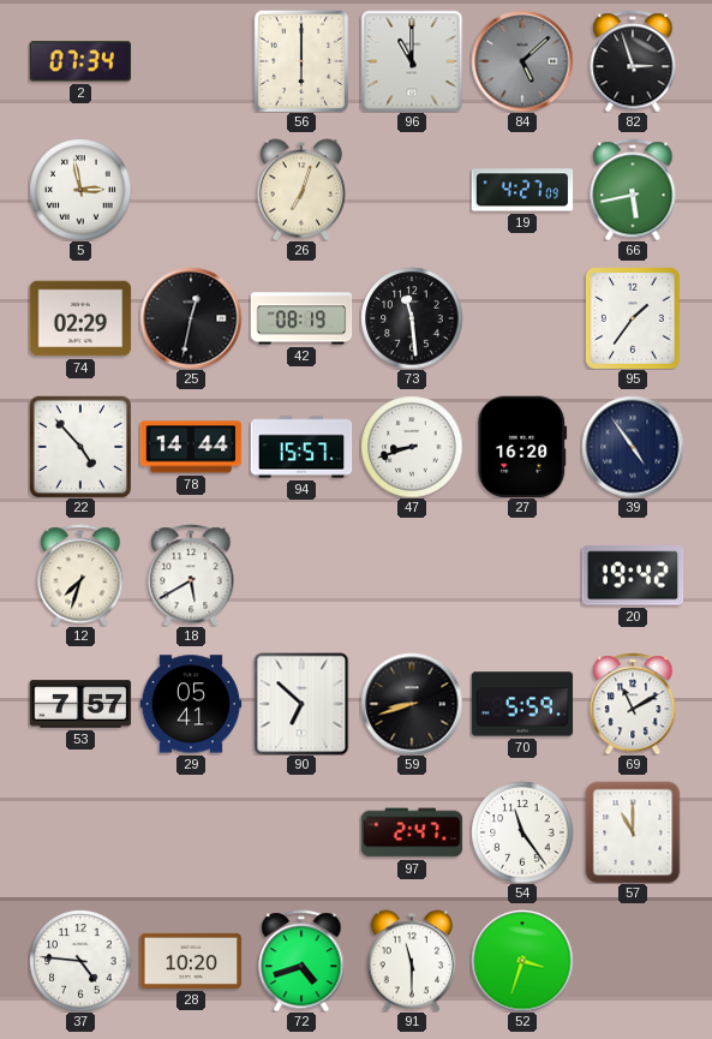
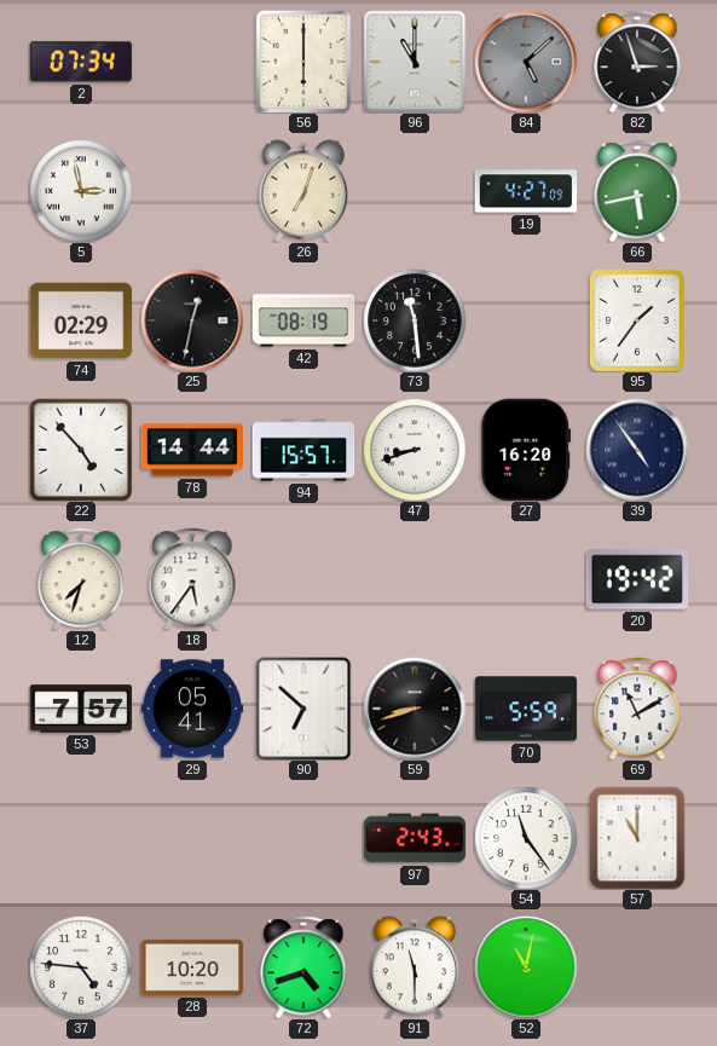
18: 5:40 -> 5:36 (192, 579)
97: 2:47 -> 2:43 (415, 838)
52: 3:33 -> 11:02 (526, 967)
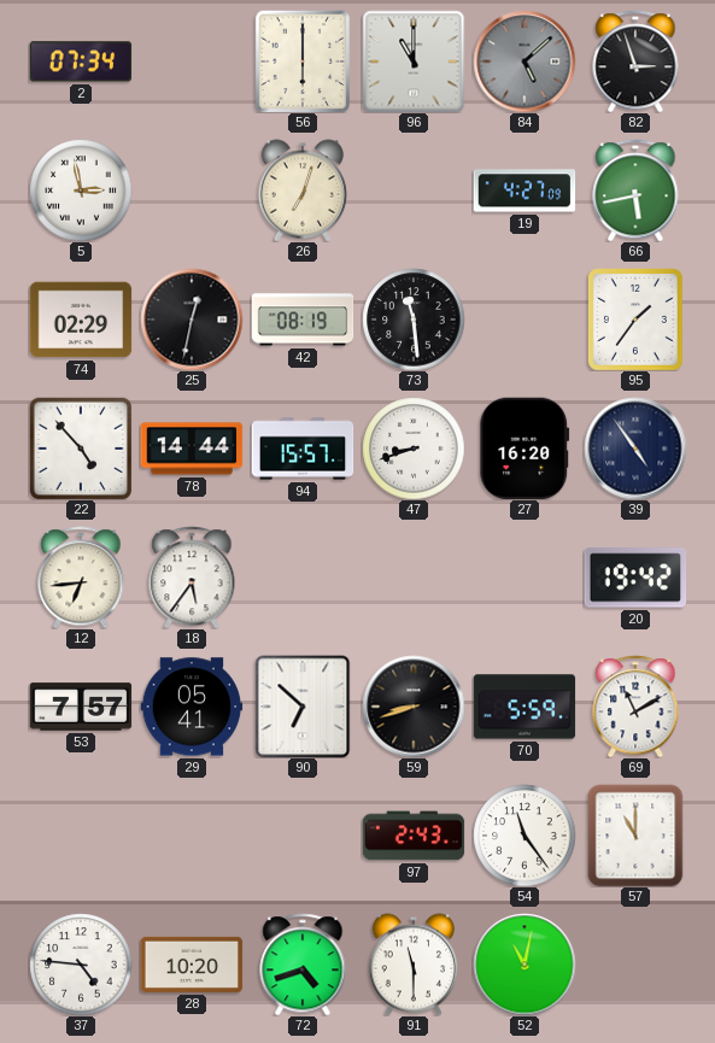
12: 7:33 -> 6:44 (81, 578)
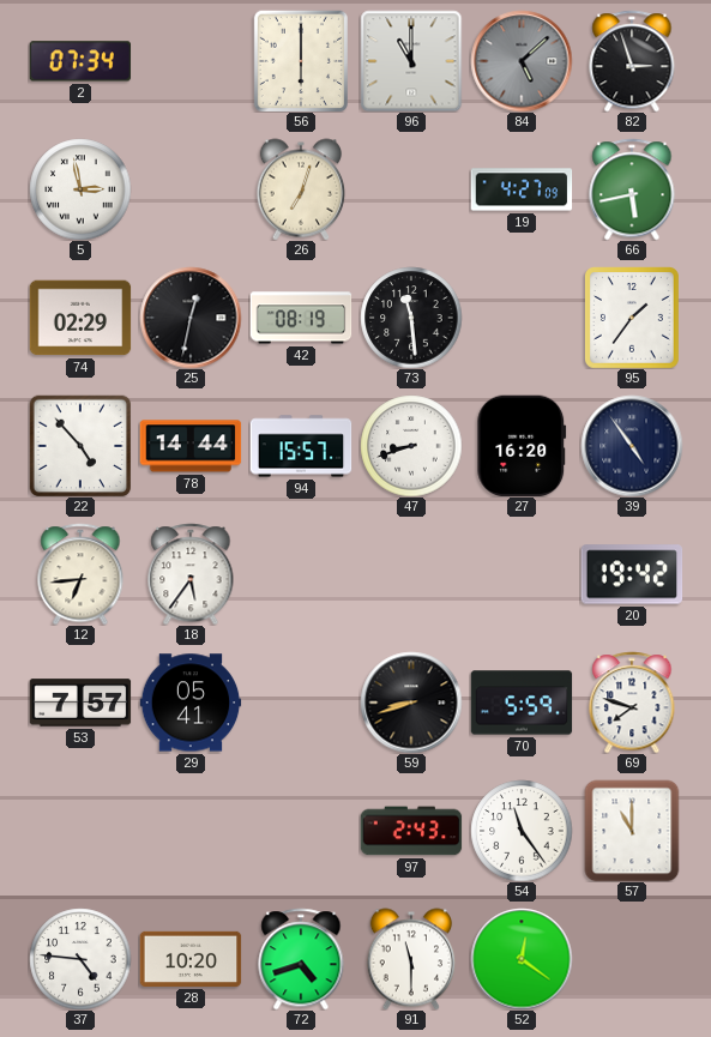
90: 6:52 -> none (303, 707)
69: 11:10 -> 7:48 (632, 703)
52: 11:02 -> 12:21 (522, 959)
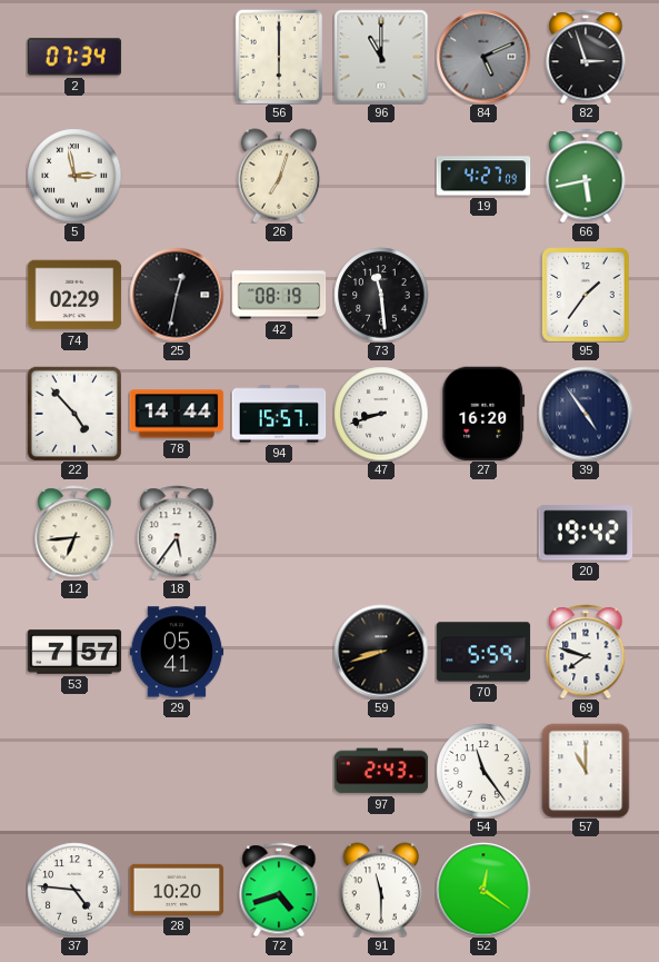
84: 5:08 -> 5:11 (483, 57)
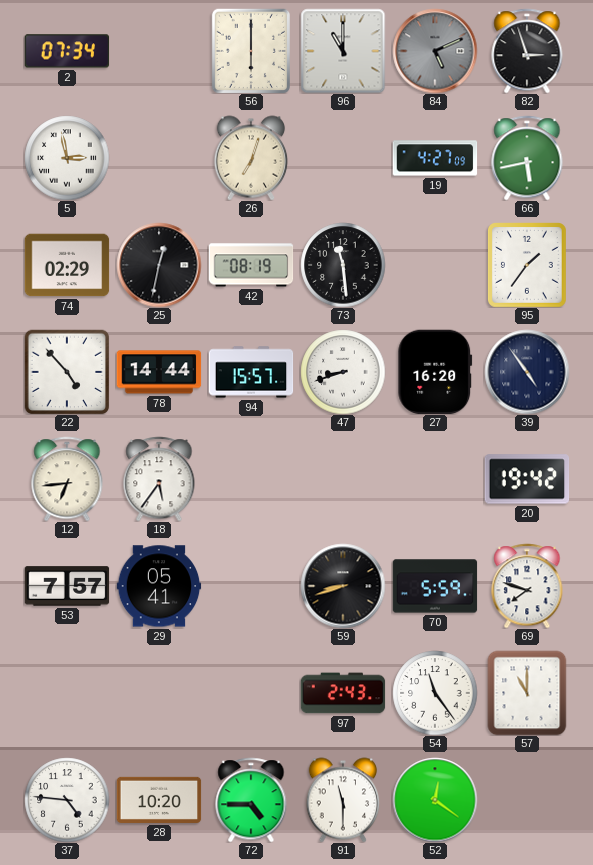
72: 4:42 -> 4:45 (251, 800)
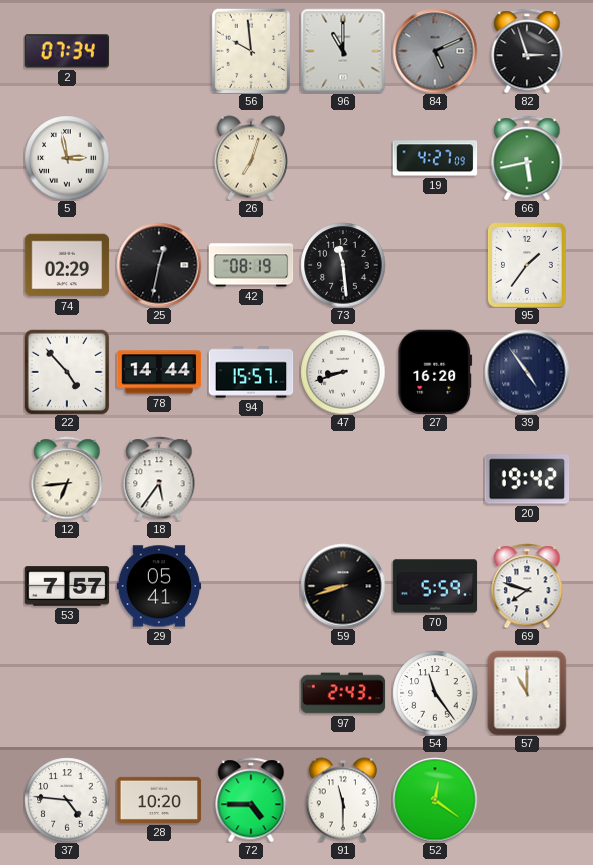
56: 6:00 -> 9:59 (250, 51)
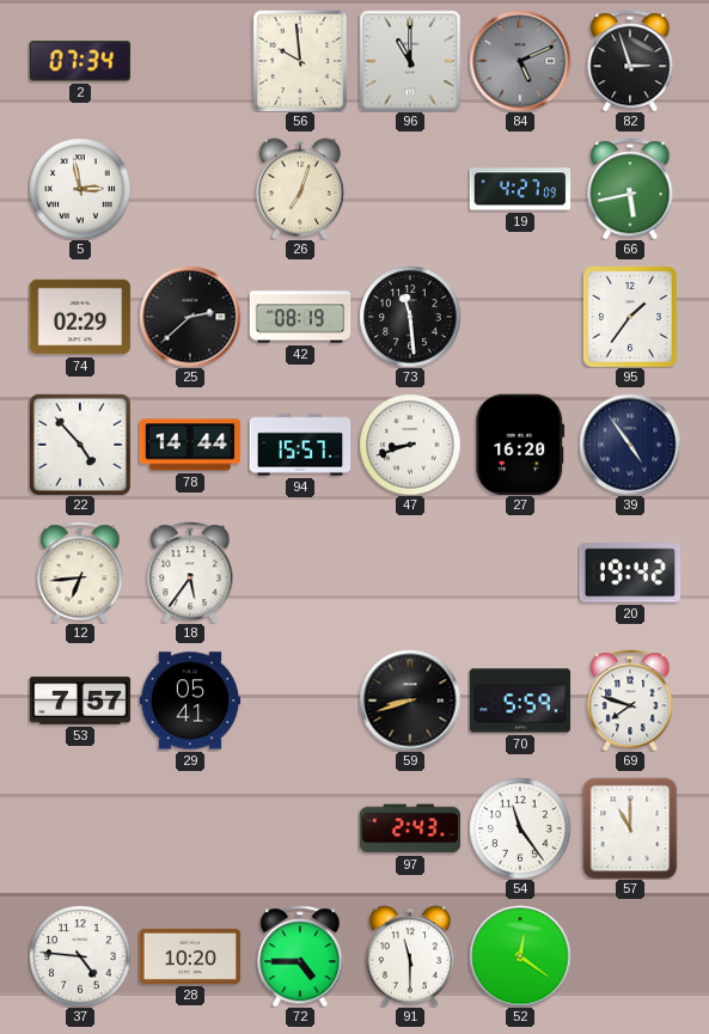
25: 12:32 -> 2:38 (190, 317)
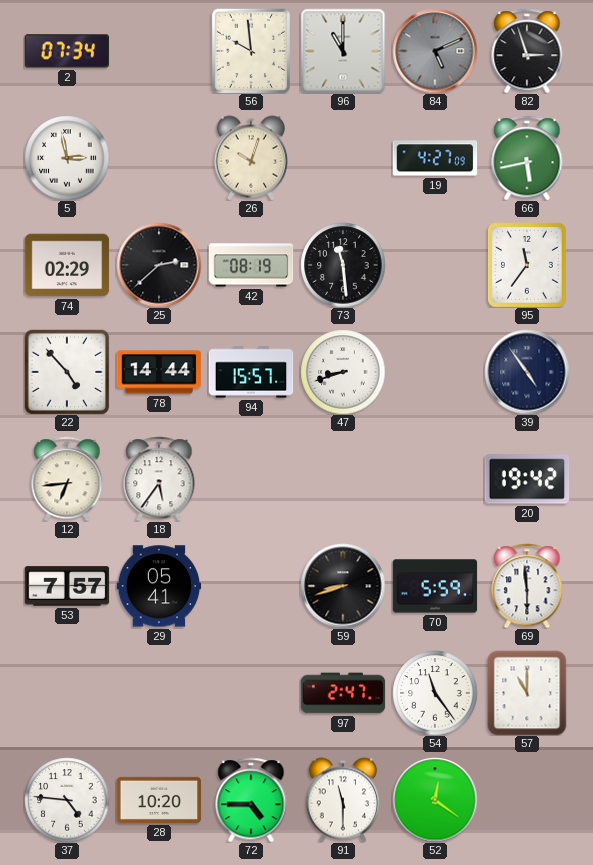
26: 7:03 -> 10:03 (251, 158)
95: 1:36 -> 11:36 (528, 265)
27: 16:20 -> none (520, 445)
69: 7:48 -> 5:59 (527, 586)
97: 2:43 -> 2:47 (343, 693)
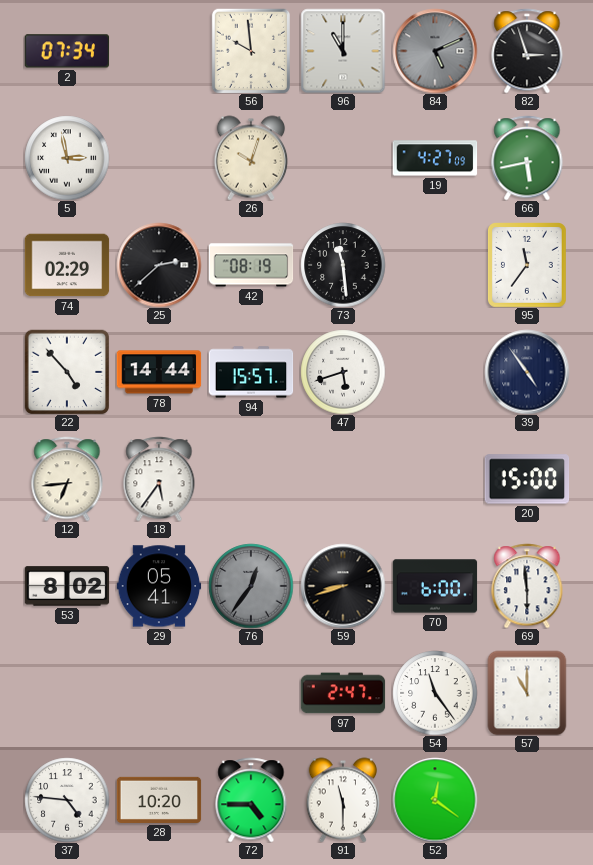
47: 8:42 -> 5:42 (343, 372)
20: 19:42 -> 15:00 (527, 479)
53: 7:57 -> 8:02 (67, 586)
76: none -> 12:36 (251, 586)
70: 5:59 -> 6:00 (435, 586)
